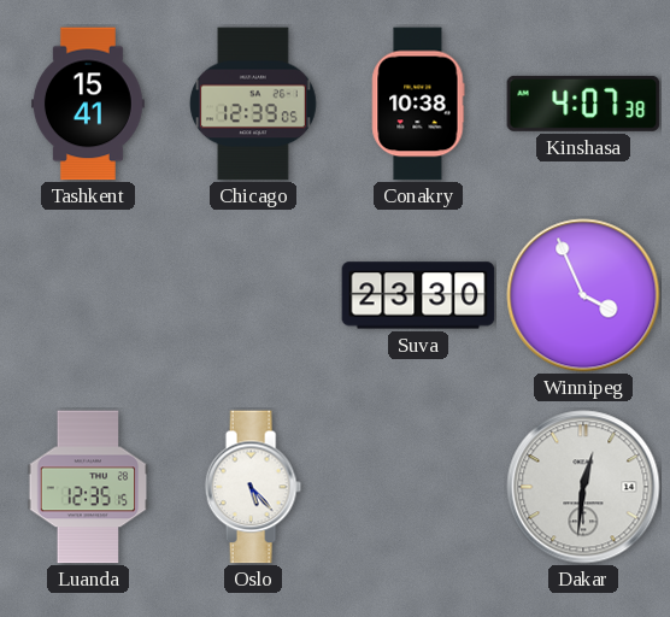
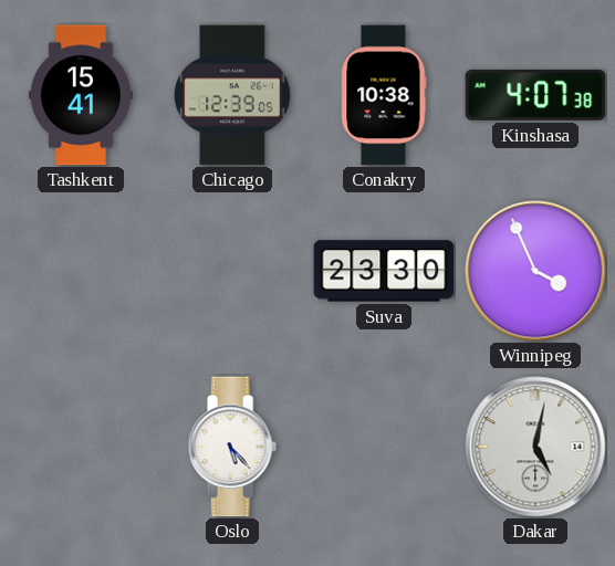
Luanda: 12:35 -> none (88, 487)
Dakar: 12:31 -> 5:02 (535, 447)
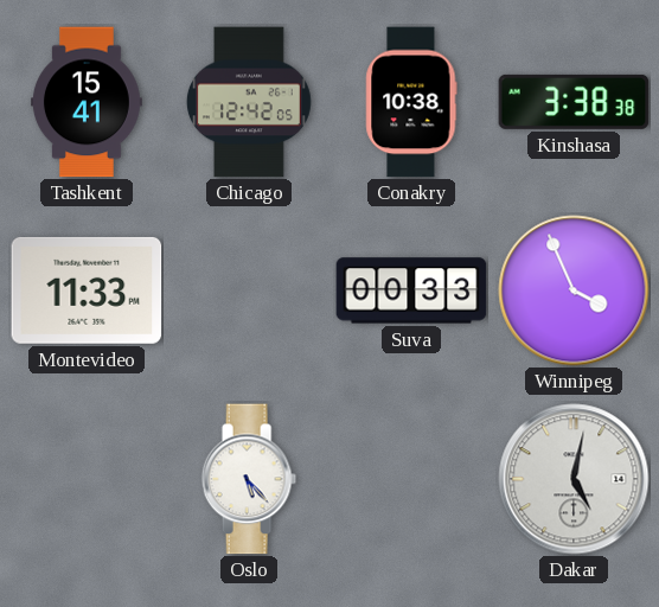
Chicago: 12:39 -> 12:42 (249, 102)
Kinshasa: 4:07 -> 3:38 (574, 102)
Montevideo: none -> 11:33 (87, 290)
Suva: 23:30 -> 00:33 (411, 290)
